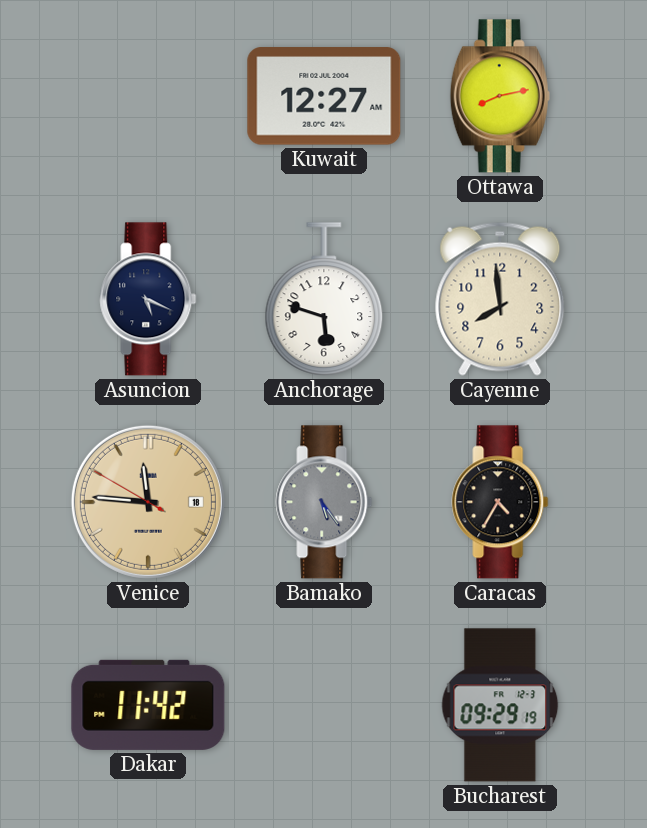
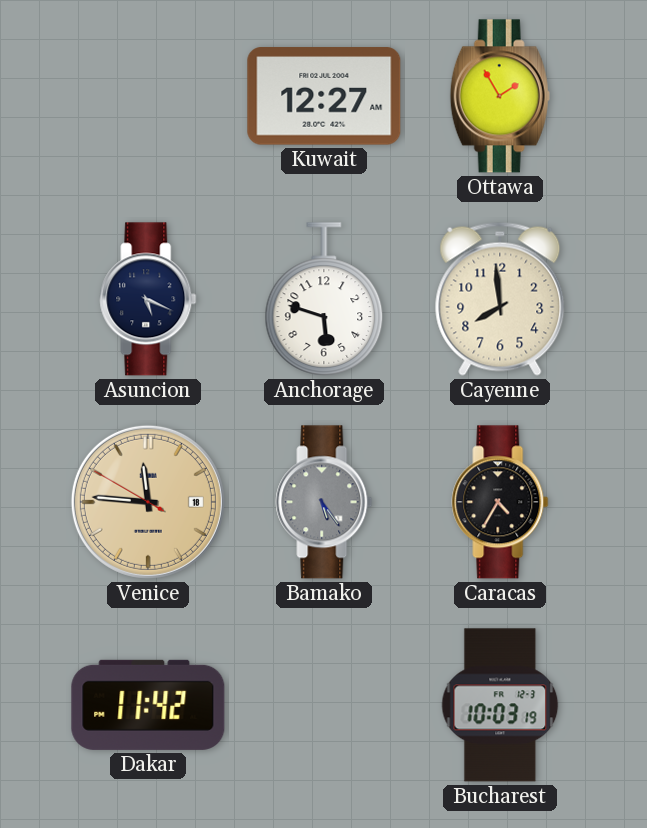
Ottawa: 8:13 -> 1:55 (500, 96)
Bucharest: 09:29 -> 10:03 (500, 705)
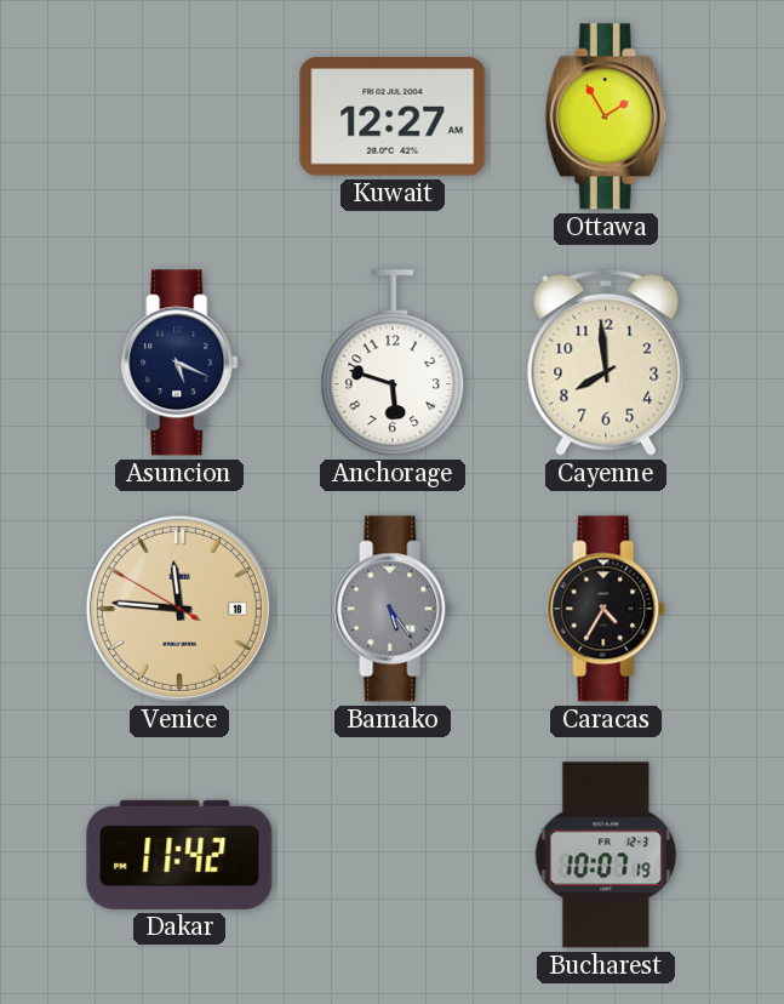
Bucharest: 10:03 -> 10:07 (606, 855)
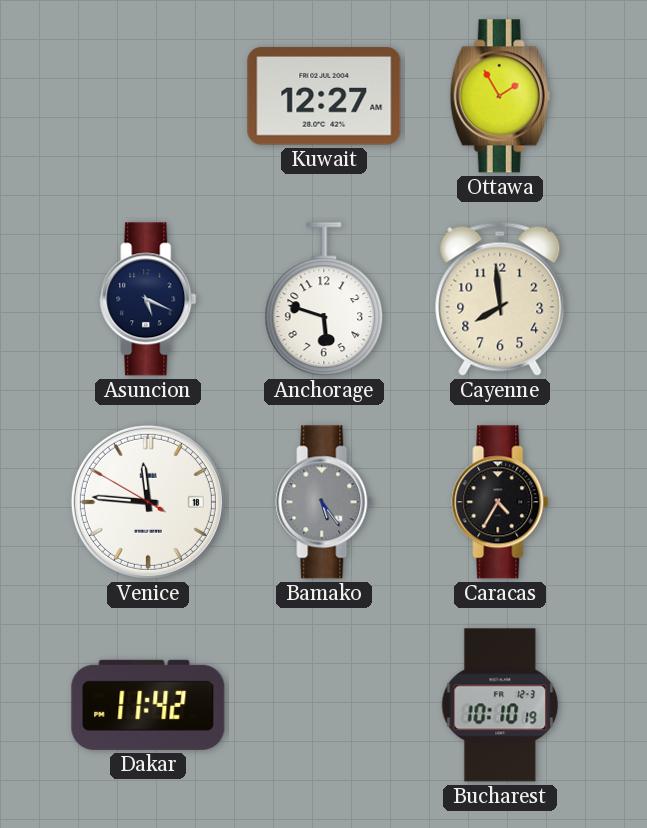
Venice dial: champagne -> white (148, 502)
Bucharest: 10:07 -> 10:10 (500, 705)
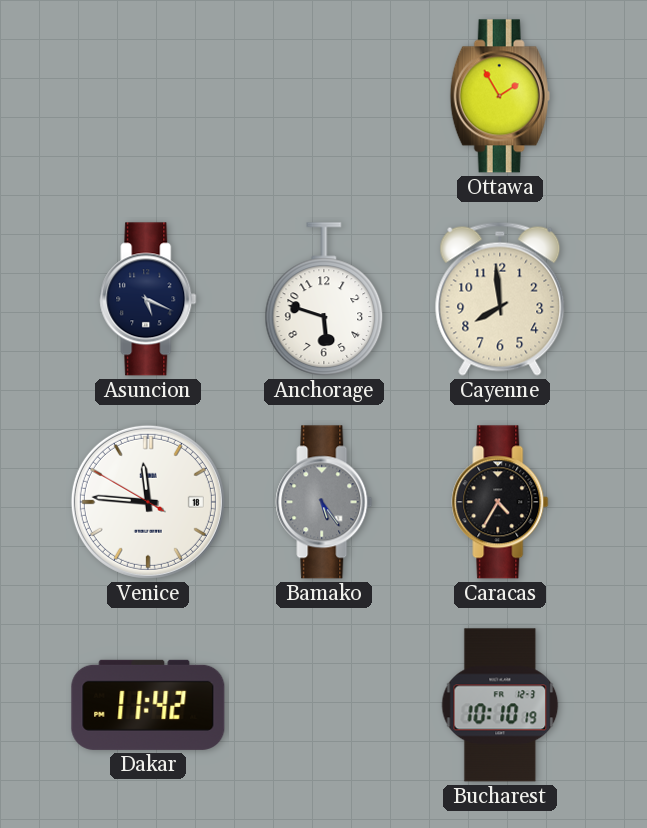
Kuwait: 12:27 -> none (324, 96)
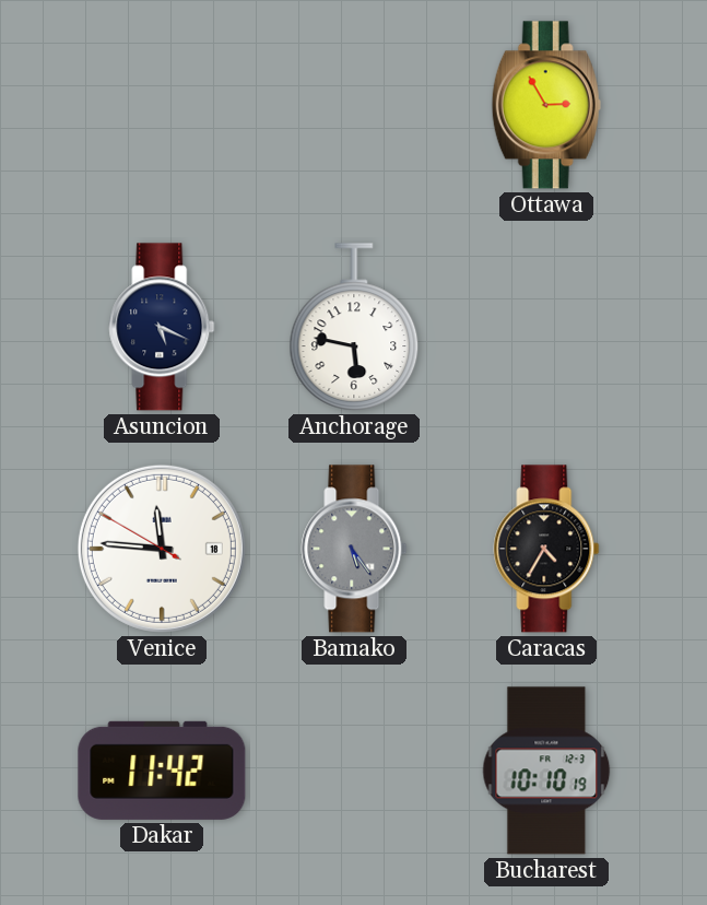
Ottawa: 1:55 -> 2:55 (546, 105)
Anchorage: 5:48 -> 5:47 (354, 327)
Cayenne: 7:59 -> none (500, 299)
